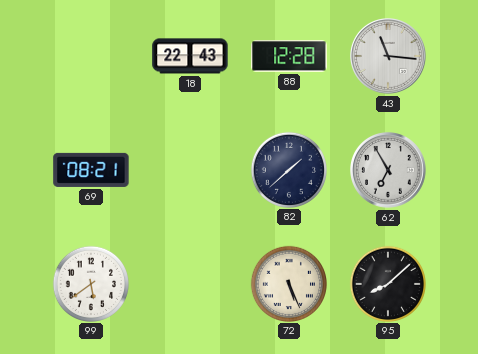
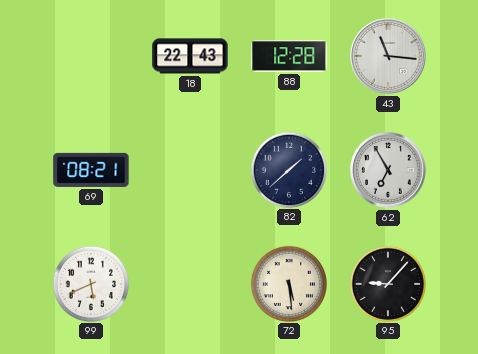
99: 5:39 -> 5:41 (90, 283)
72: 5:26 -> 5:29 (288, 283)
95: 8:08 -> 9:07 (387, 283)
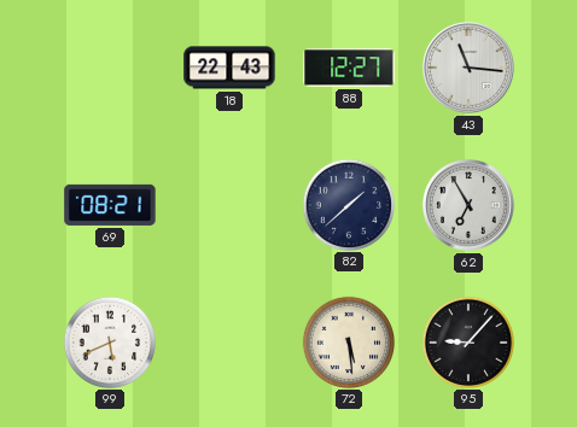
88: 12:28 -> 12:27 (349, 68)
